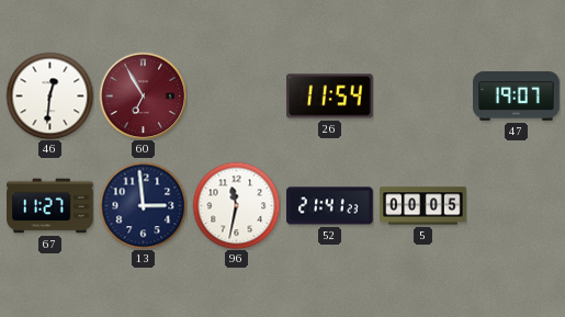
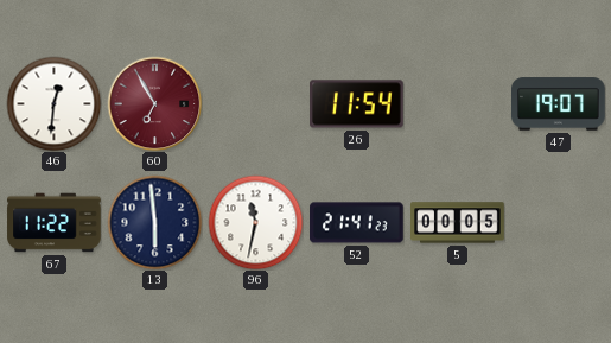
67: 11:27 -> 11:22 (55, 223)
13: 2:59 -> 5:59 (154, 222)
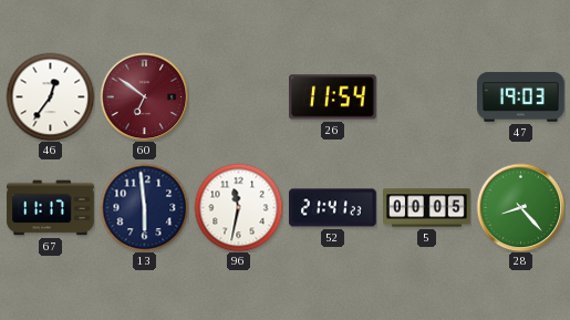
46: 12:31 -> 12:36 (50, 96)
60: 6:55 -> 6:51 (144, 96)
47: 19:07 -> 19:03 (521, 97)
67: 11:22 -> 11:17 (51, 208)
28: none -> 8:23 (520, 207)
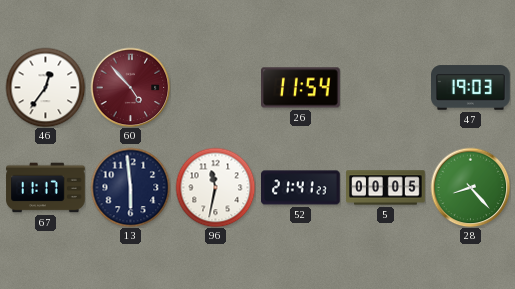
60: 6:51 -> 4:53 (130, 87)
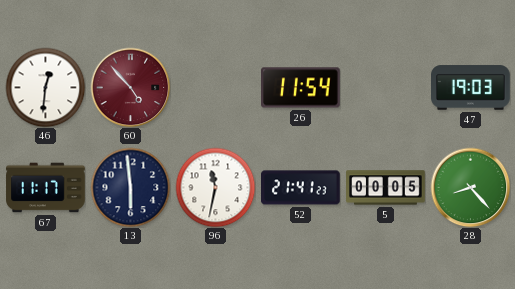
46: 12:36 -> 12:31 (45, 87)
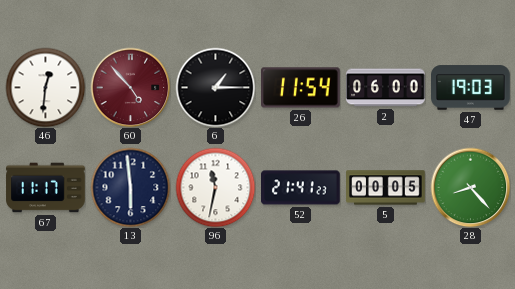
6: none -> 1:15 (215, 87)
2: none -> 06:00 (386, 88)
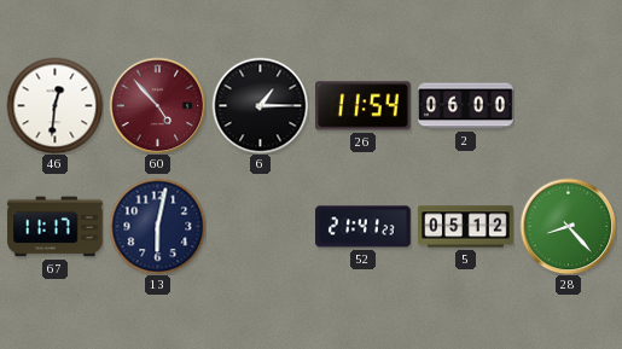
47: 19:03 -> none (471, 88)
13: 5:59 -> 6:02 (157, 226)
96: 11:32 -> none (215, 187)
5: 00:05 -> 05:12 (466, 227)
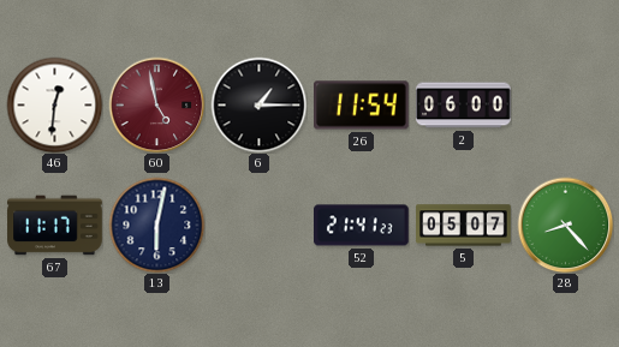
60: 4:53 -> 4:58 (156, 104)
5: 05:12 -> 05:07 (464, 226)
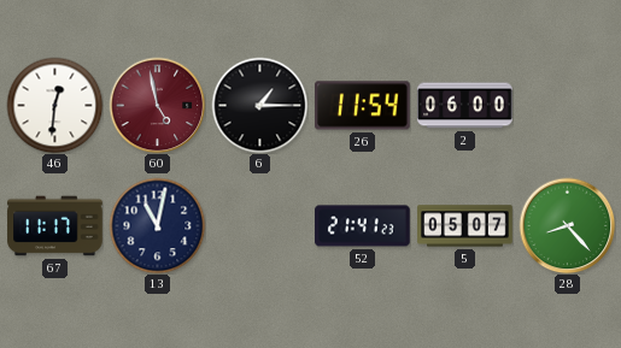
13: 6:02 -> 11:02 (157, 225)
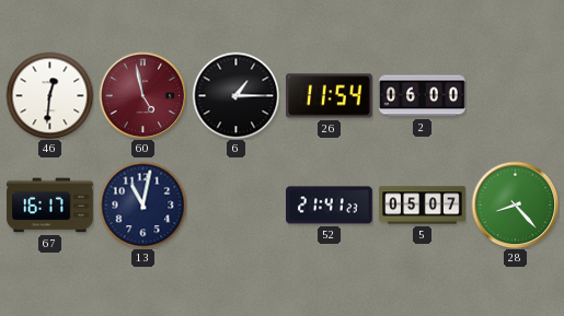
67: 11:17 -> 16:17 (50, 206)
